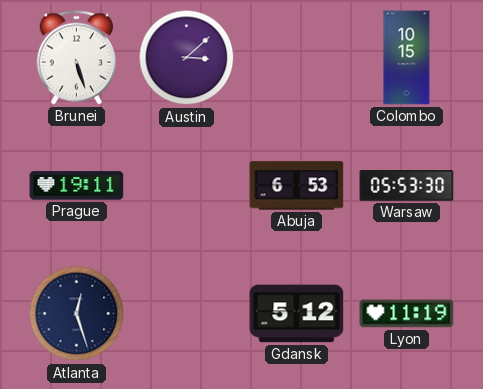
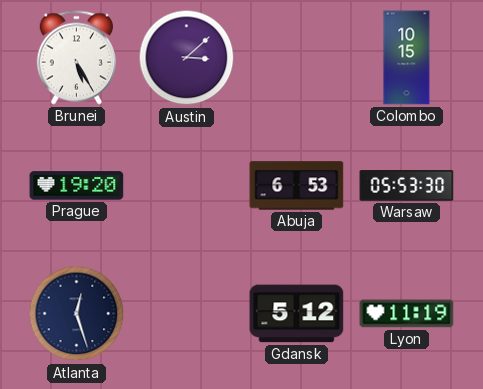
Brunei: 5:27 -> 5:25 (76, 58)
Prague: 19:11 -> 19:20 (77, 186)
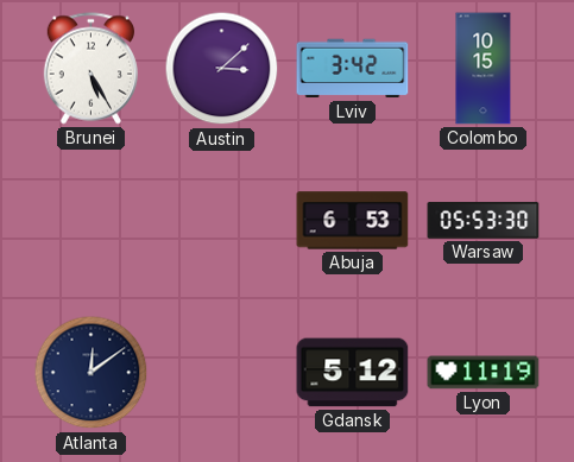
Lviv: none -> 3:42 (353, 69)
Prague: 19:20 -> none (77, 186)
Atlanta: 12:27 -> 12:09 (92, 373)
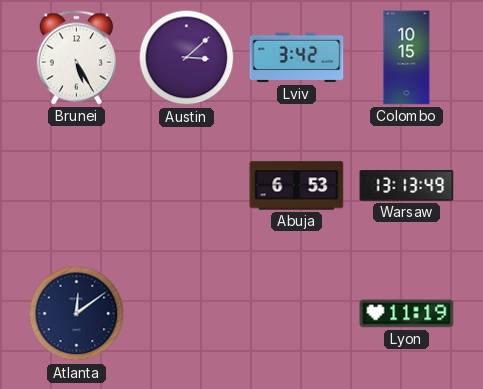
Warsaw: 05:53 -> 13:13 (407, 186)
Gdansk: 5:12 -> none (353, 373)
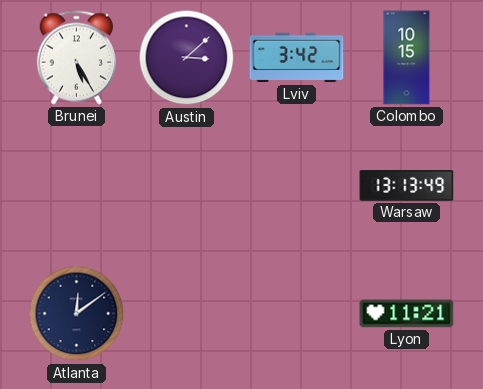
Abuja: 6:53 -> none (297, 186)
Lyon: 11:19 -> 11:21 (407, 314)
